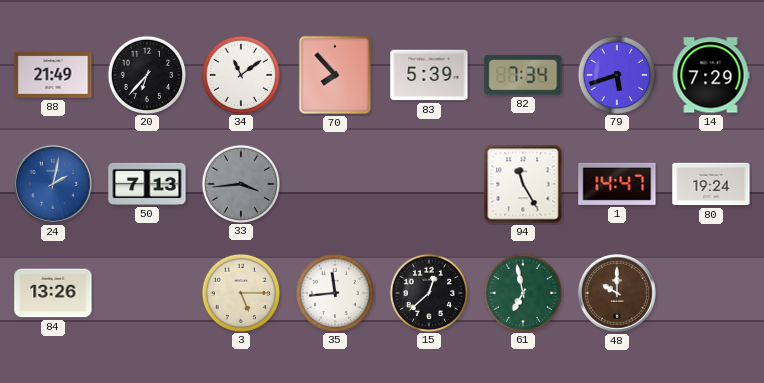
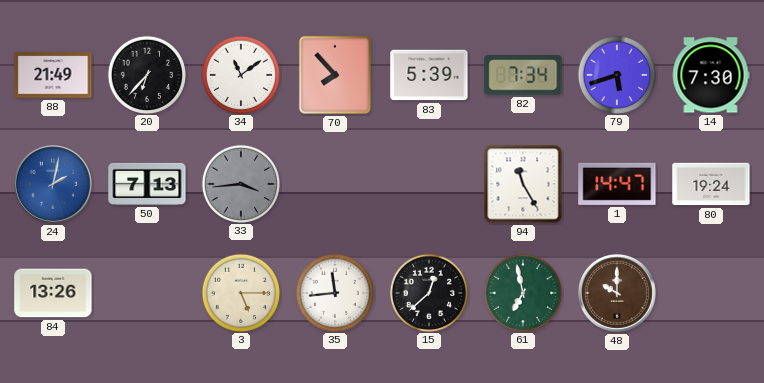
14: 7:29 -> 7:30 (711, 75)
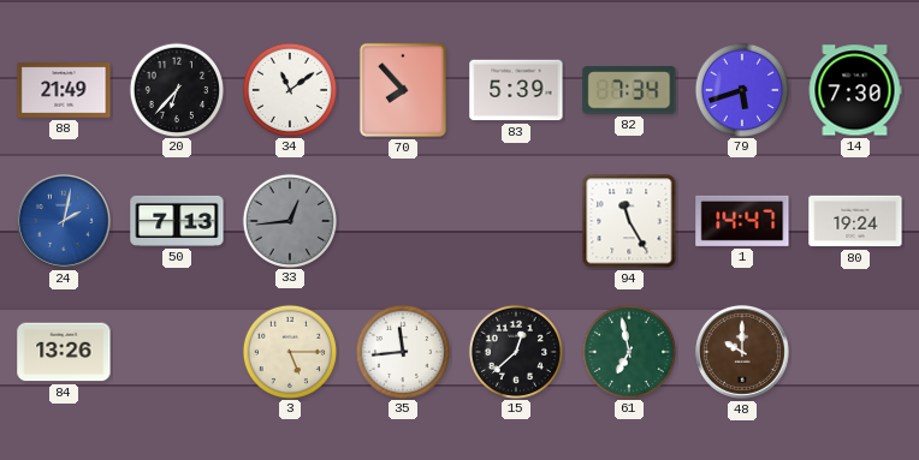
33: 3:44 -> 12:44 (289, 220)
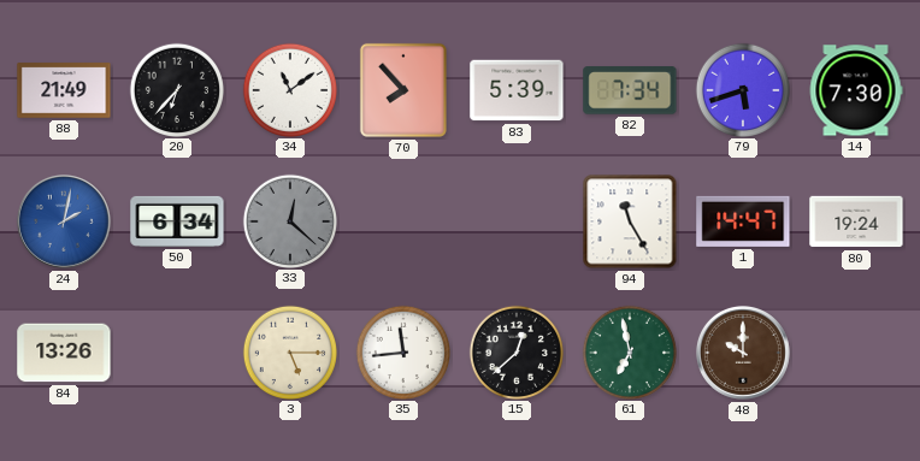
50: 7:13 -> 6:34 (177, 221)
33: 12:44 -> 12:22 (289, 220)
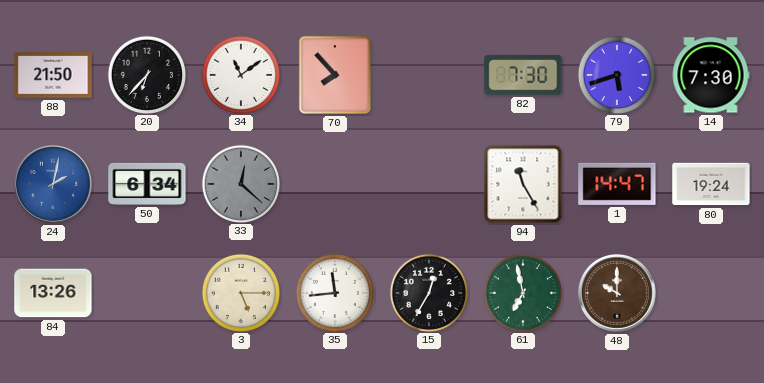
88: 21:49 -> 21:50 (53, 75)
83: 5:39 -> none (517, 90)
82: 7:34 -> 7:30 (523, 75)
15: 12:38 -> 12:35 (428, 292)
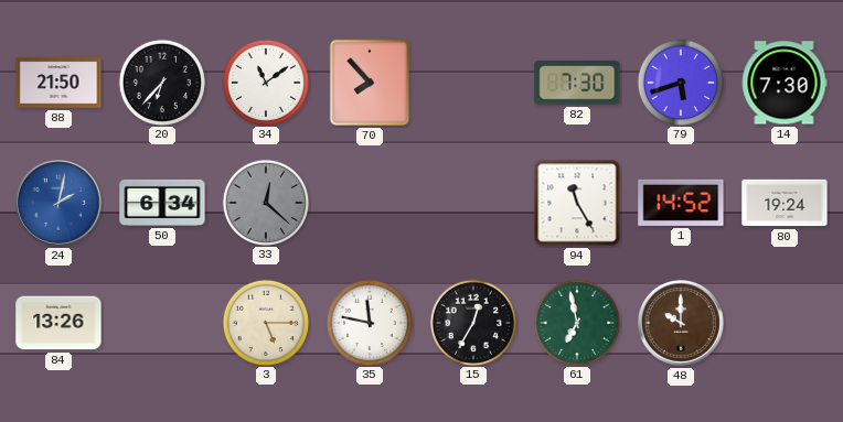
1: 14:47 -> 14:52 (681, 203)
35: 11:44 -> 11:47 (369, 322)
